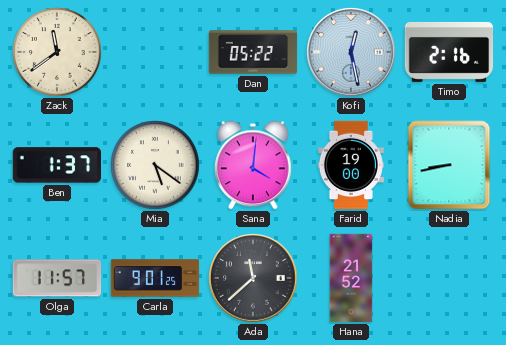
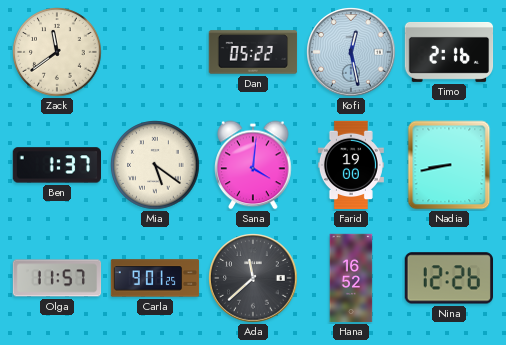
Hana: 21:52 -> 16:52 (351, 278)
Nina: none -> 12:26 (448, 278)
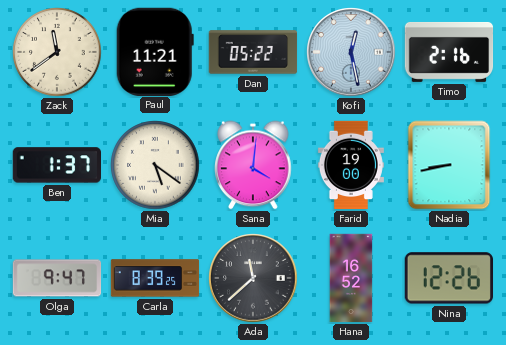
Paul: none -> 11:21 (155, 51)
Olga: 11:57 -> 9:47 (57, 278)
Carla: 9:01 -> 8:39 (155, 278)
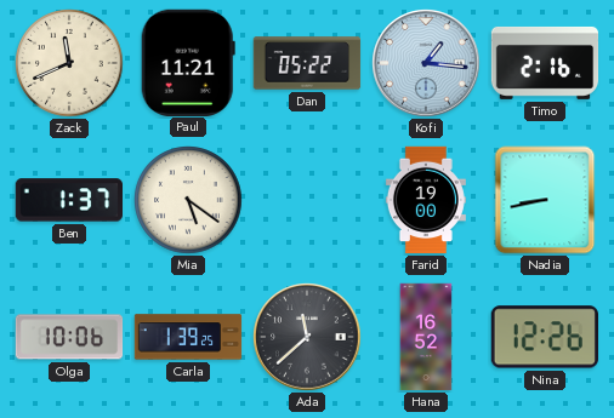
Zack: 11:39 -> 11:41 (69, 63)
Kofi: 12:28 -> 1:16 (426, 63)
Sana: 4:01 -> none (253, 165)
Olga: 9:47 -> 10:06 (69, 337)
Carla: 8:39 -> 1:39 (188, 337)
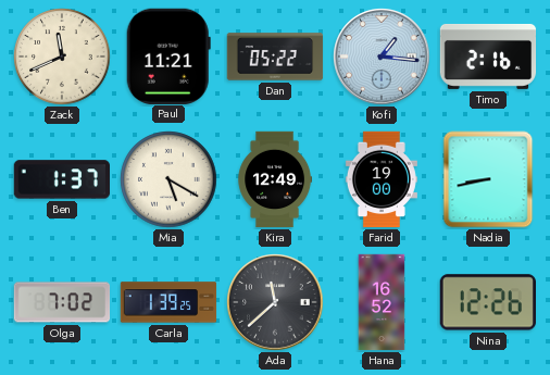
Mia: 5:21 -> 5:20 (168, 179)
Kira: none -> 12:49 (274, 179)
Olga: 10:06 -> 7:02 (62, 302)
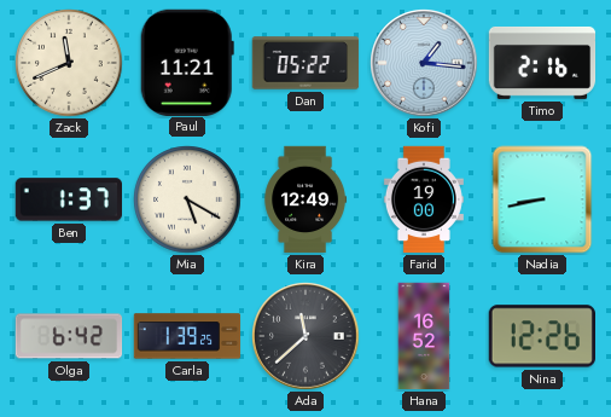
Olga: 7:02 -> 6:42 (69, 336)
